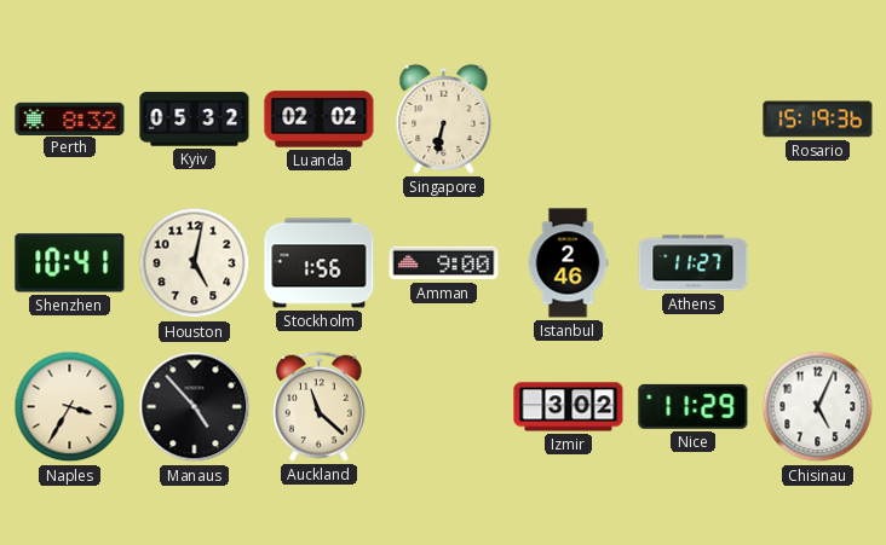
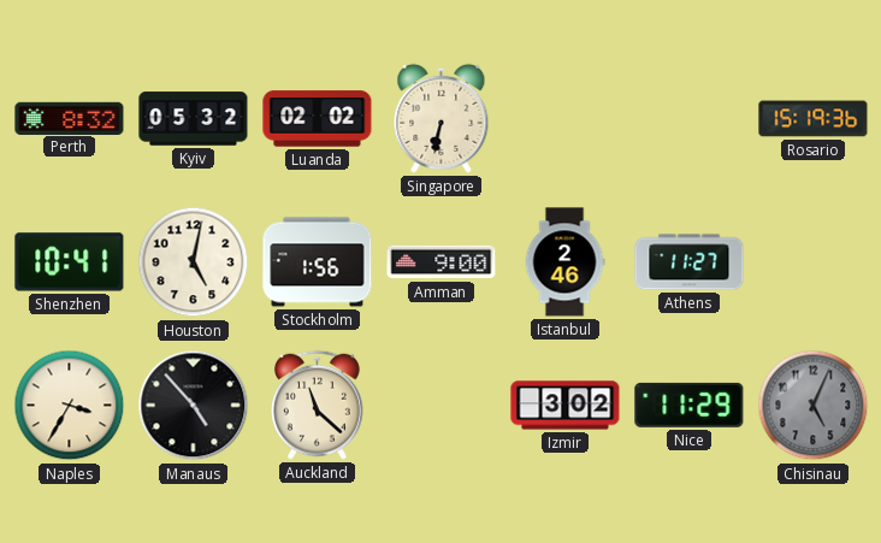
Chisinau dial: white -> grey (814, 406)
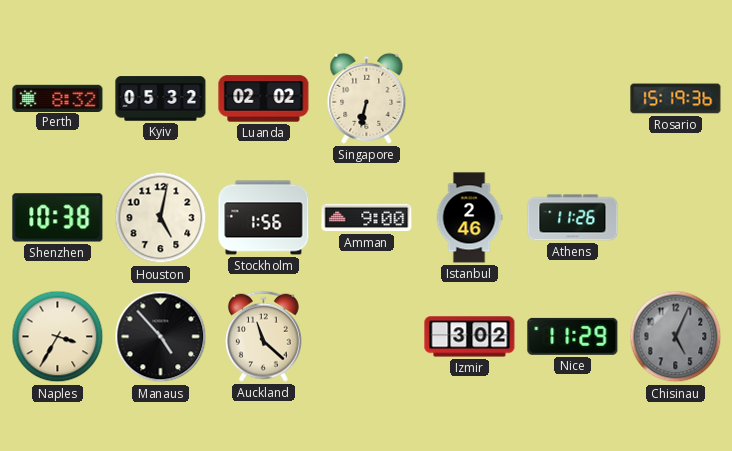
Shenzhen: 10:41 -> 10:38 (58, 218)
Athens: 11:27 -> 11:26 (573, 218)
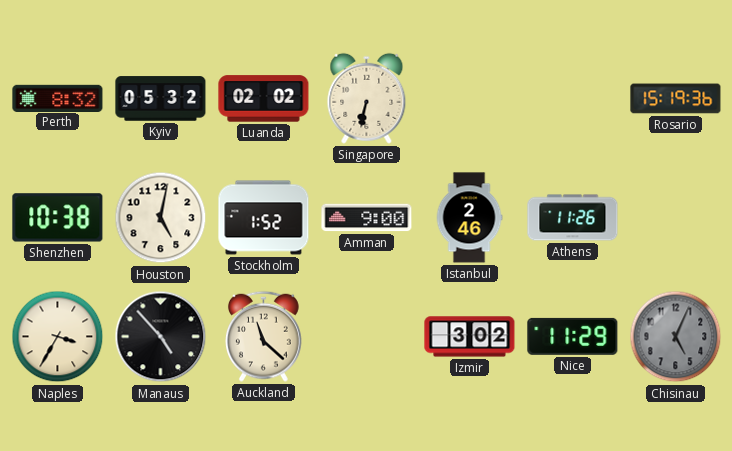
Stockholm: 1:56 -> 1:52 (264, 218)
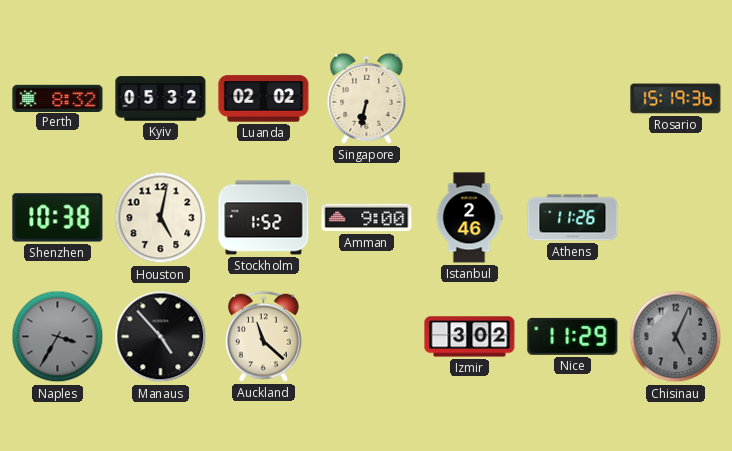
Naples dial: cream -> grey (58, 337)
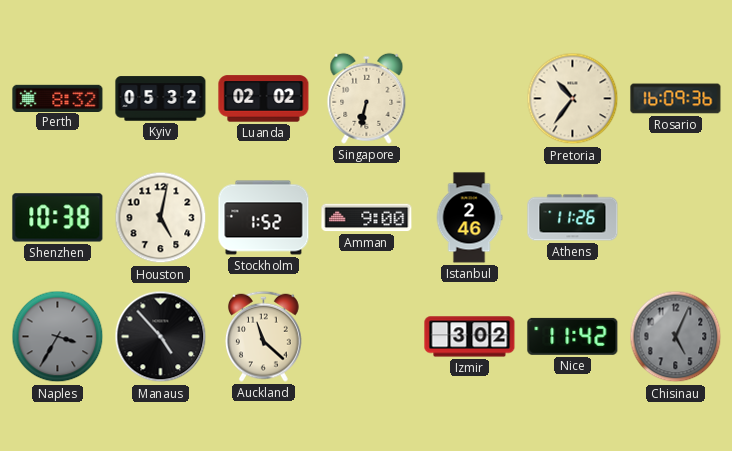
Pretoria: none -> 10:36 (573, 99)
Rosario: 15:19 -> 16:09 (676, 99)
Nice: 11:29 -> 11:42 (573, 336)
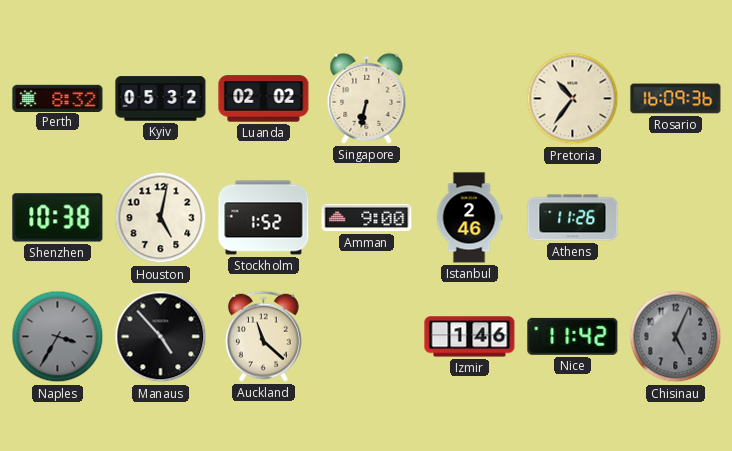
Izmir: 3:02 -> 1:46 (470, 337)
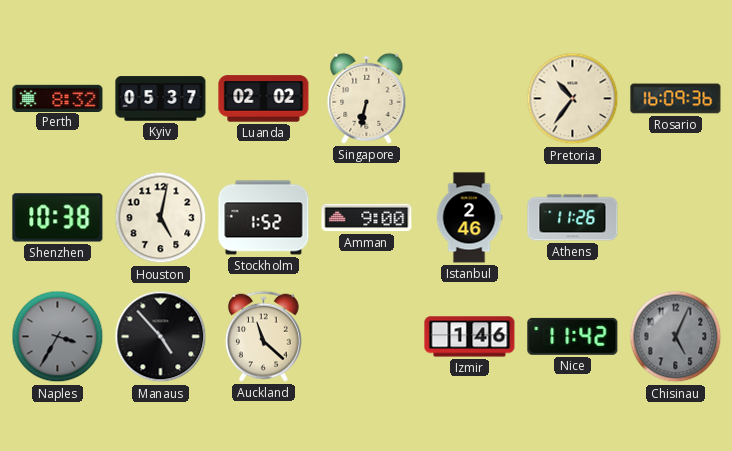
Kyiv: 05:32 -> 05:37 (161, 99)
